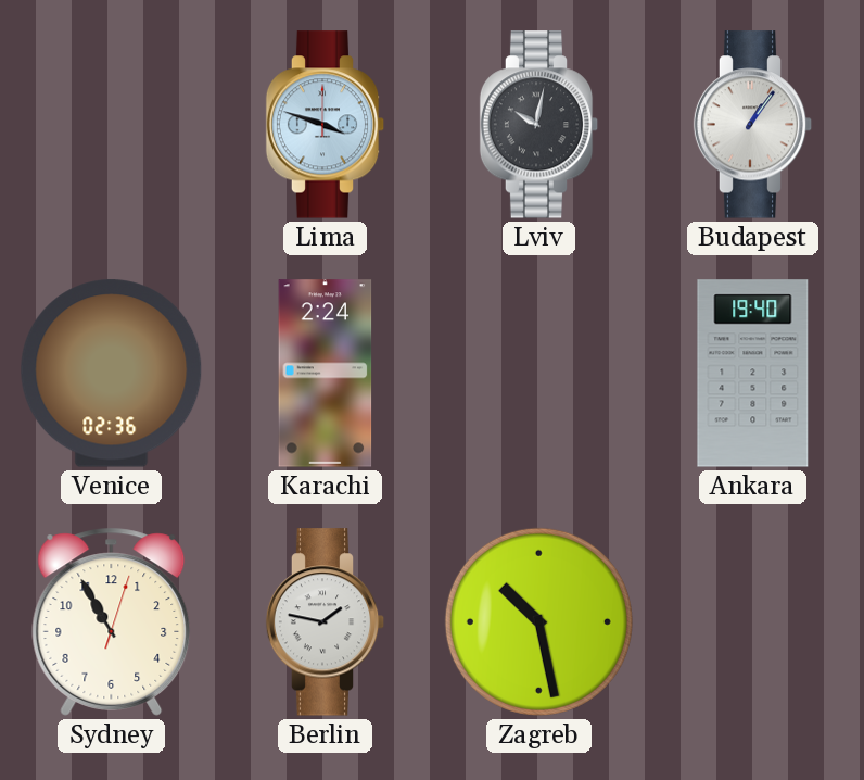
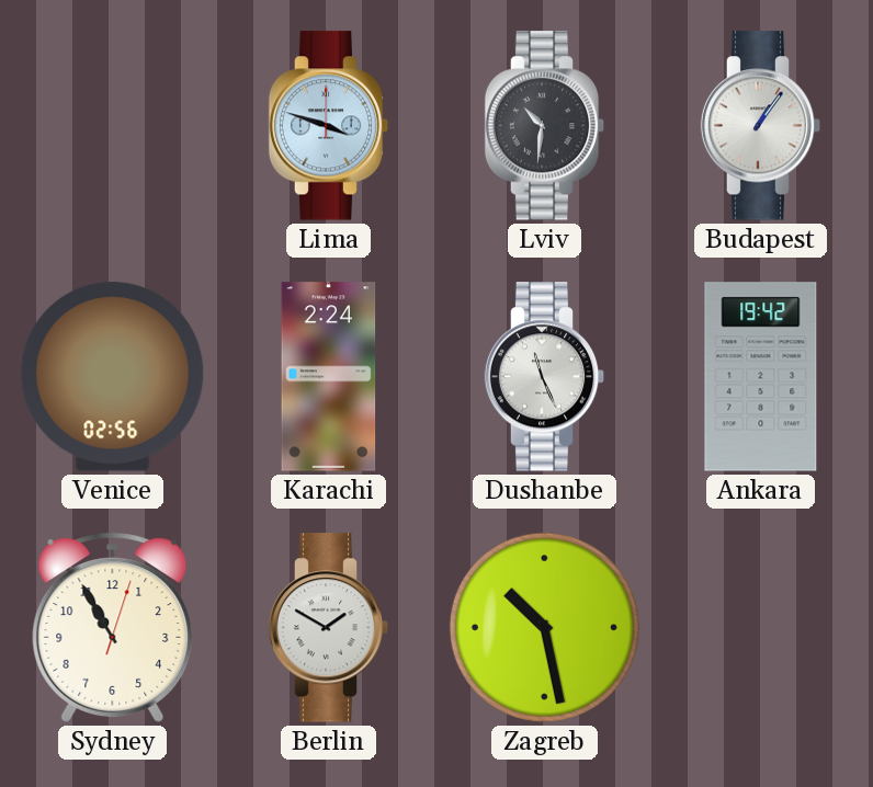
Lviv: 10:02 -> 10:31 (545, 126)
Venice: 02:36 -> 02:56 (113, 377)
Dushanbe: none -> 11:26 (545, 377)
Ankara: 19:40 -> 19:42 (761, 377)
Berlin: 1:47 -> 1:50 (329, 628)
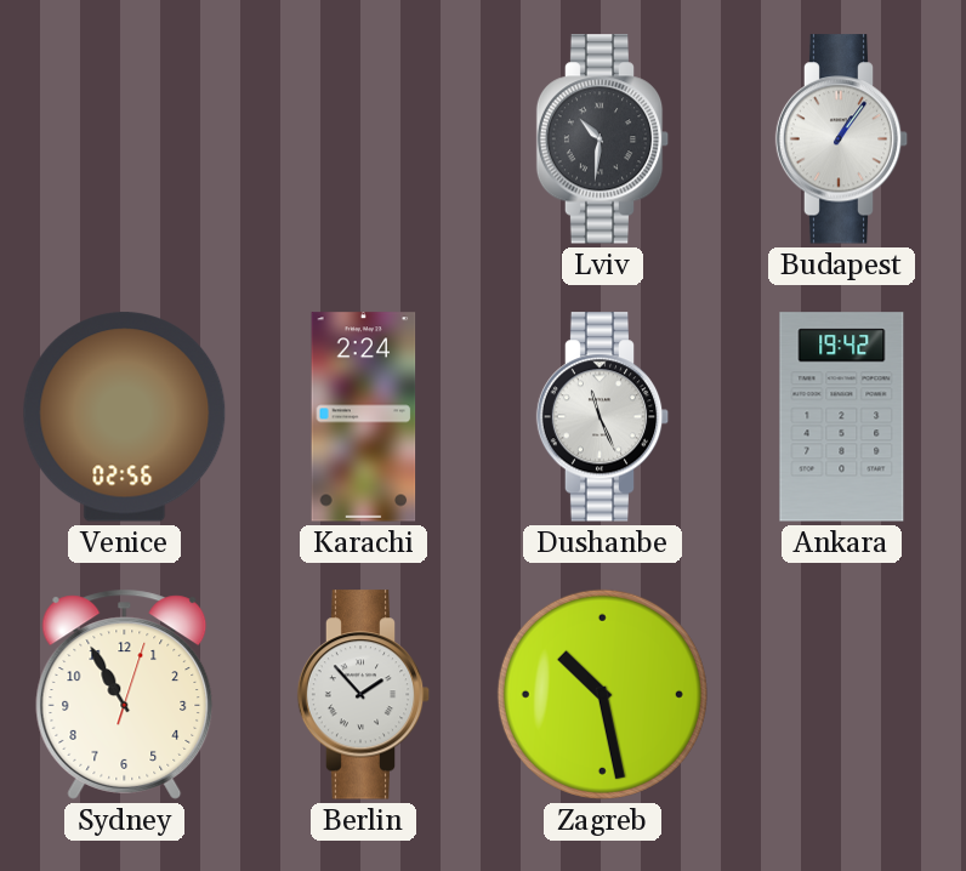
Lima: 3:48 -> none (329, 126)
Berlin: 1:50 -> 1:53 (364, 695)
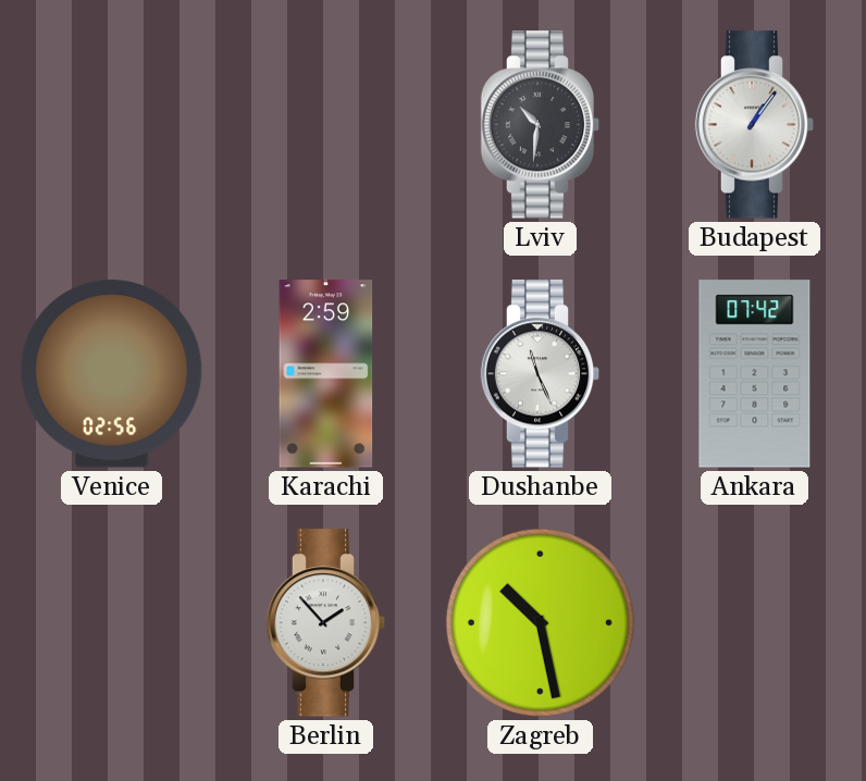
Karachi: 2:24 -> 2:59 (326, 374)
Ankara: 19:42 -> 07:42 (755, 374)
Sydney: 10:55 -> none (125, 694)
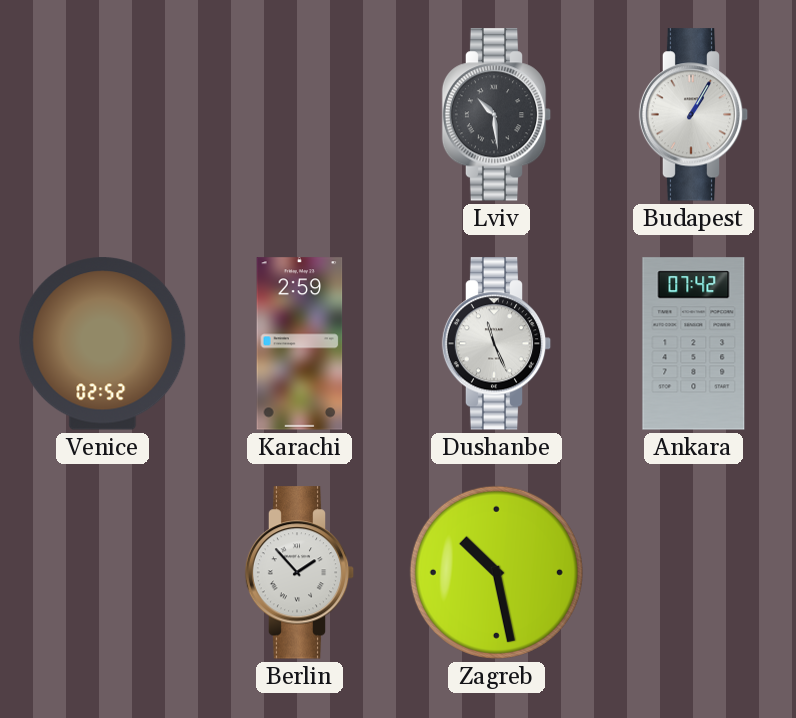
Lviv: 10:31 -> 10:29 (497, 115)
Budapest: 1:06 -> 1:05 (694, 115)
Venice: 02:56 -> 02:52 (103, 344)
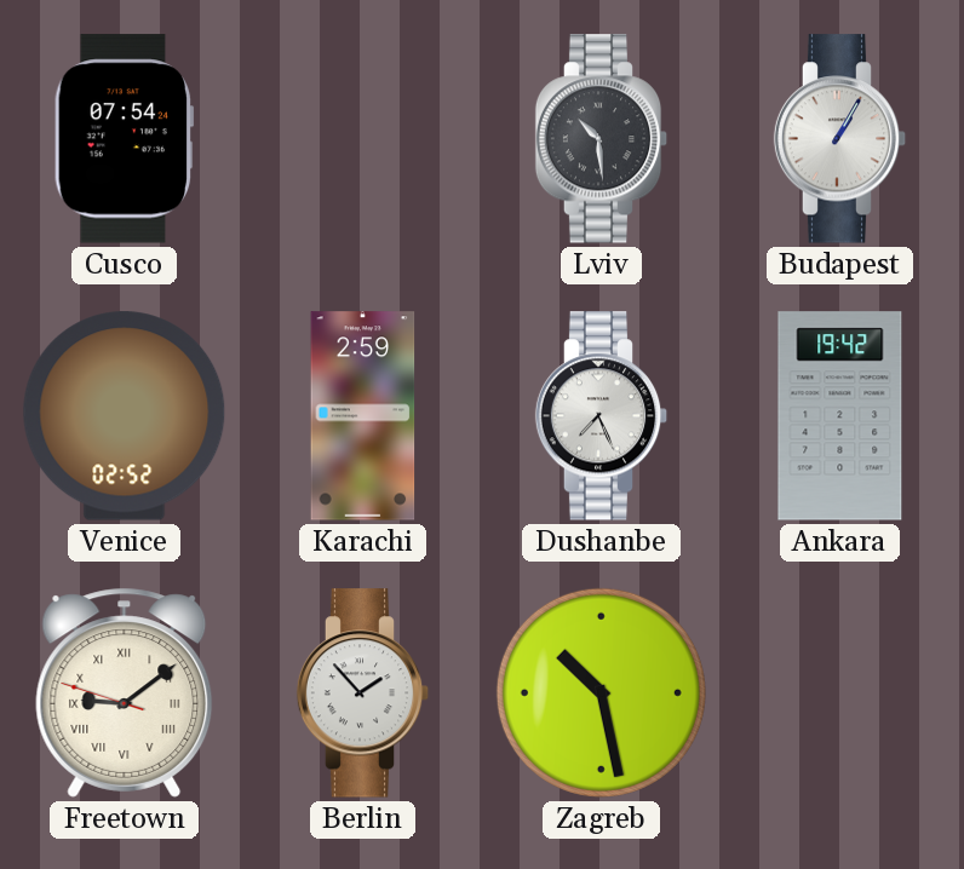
Cusco: none -> 07:54 (124, 139)
Dushanbe: 11:26 -> 7:26 (602, 416)
Ankara: 07:42 -> 19:42 (840, 416)
Freetown: none -> 9:08 (125, 692)
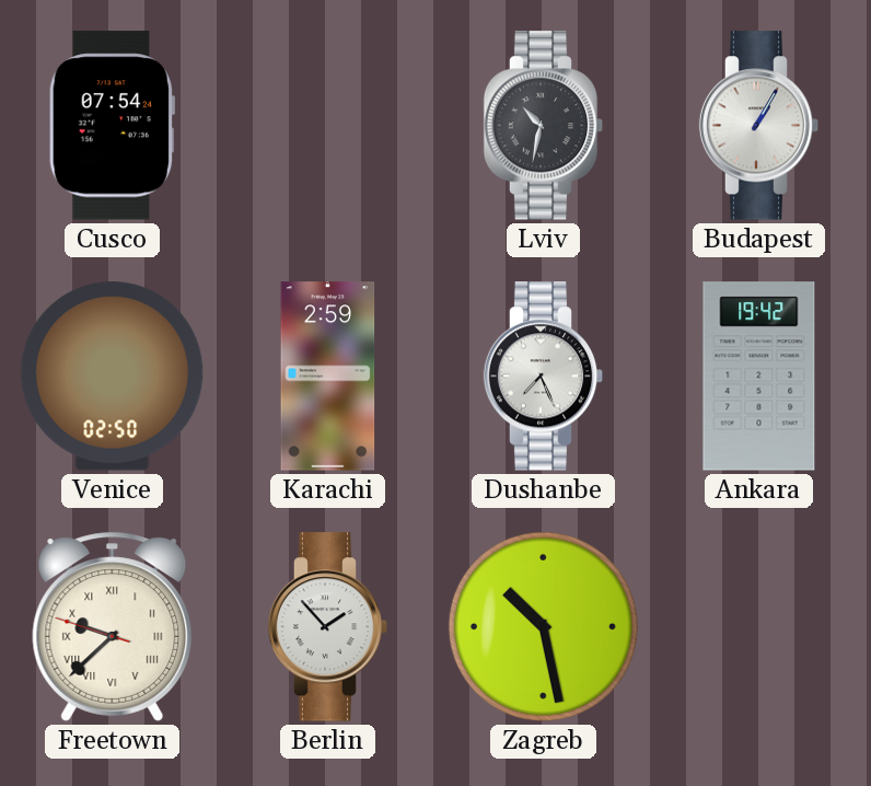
Lviv: 10:29 -> 10:32 (544, 126)
Venice: 02:52 -> 02:50 (113, 377)
Freetown: 9:08 -> 9:37 (113, 626)
